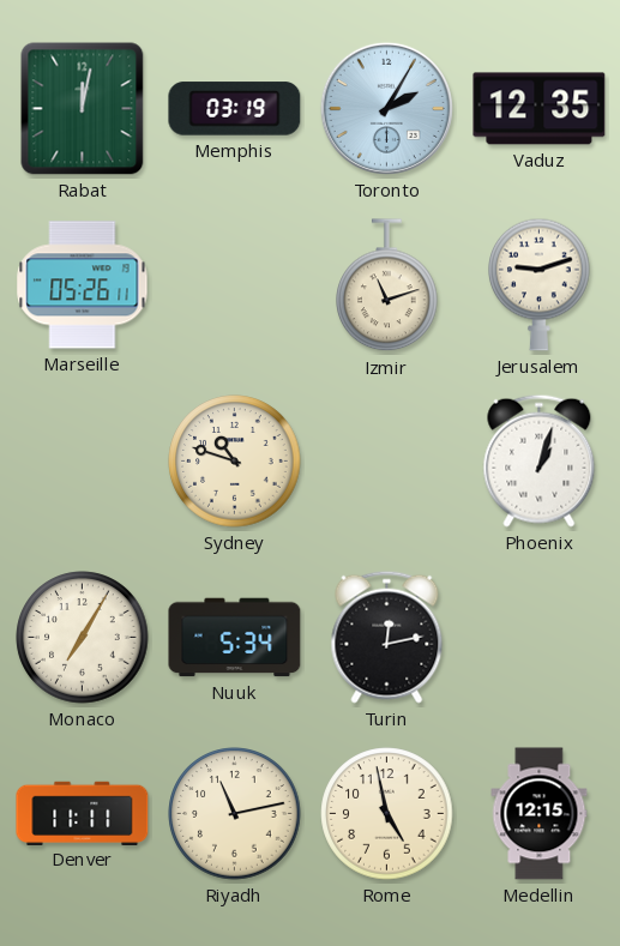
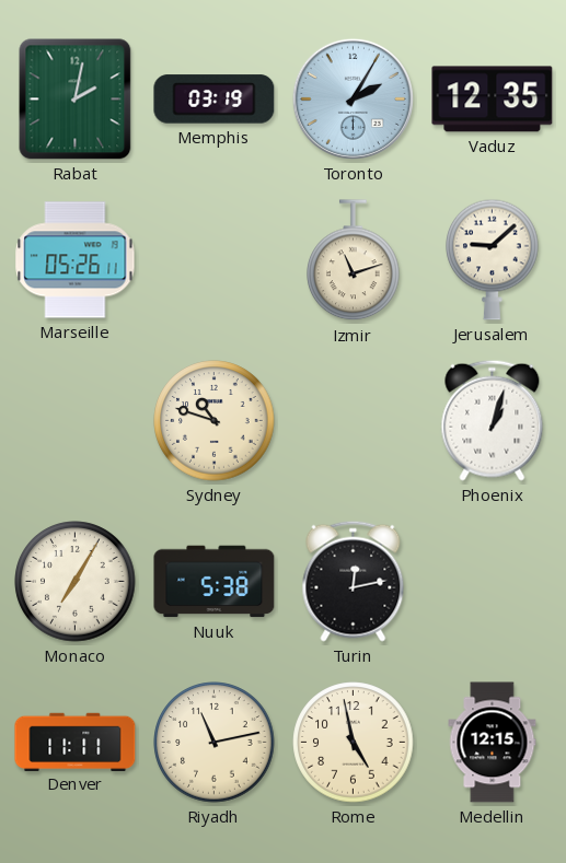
Rabat: 12:02 -> 2:02 (76, 100)
Jerusalem: 9:12 -> 9:08 (493, 259)
Nuuk: 5:34 -> 5:38 (215, 582)
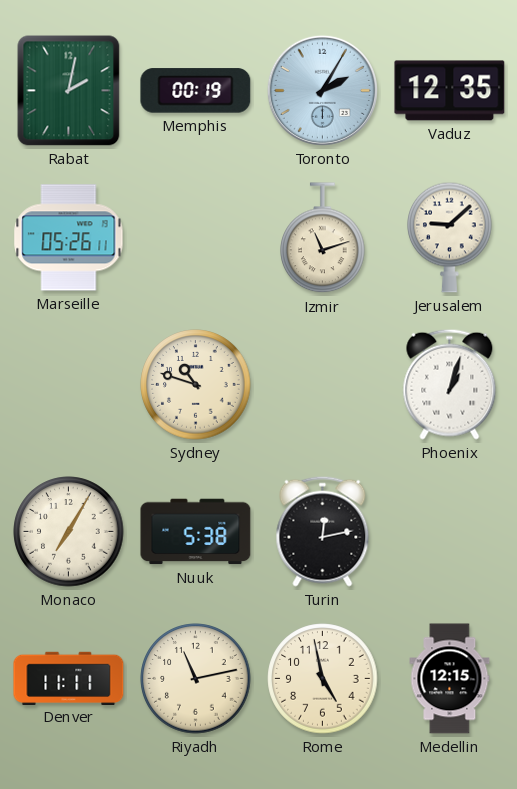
Memphis: 03:19 -> 00:19 (196, 91)
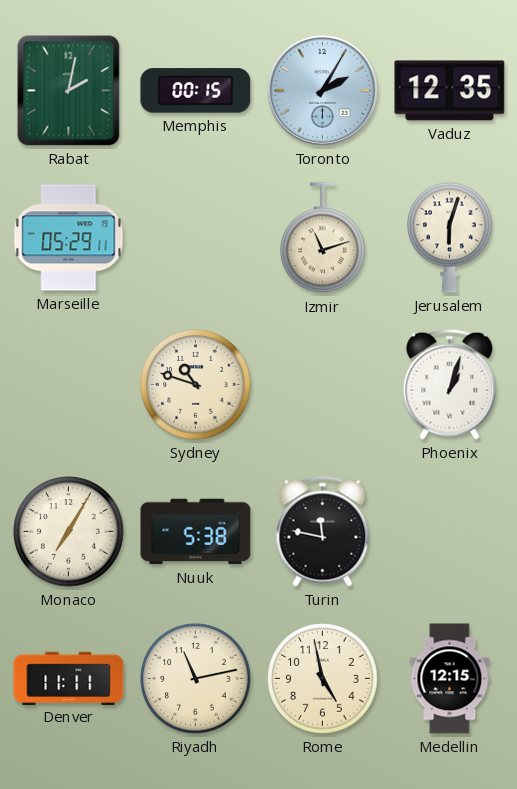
Memphis: 00:19 -> 00:15 (196, 91)
Marseille: 05:26 -> 05:29 (69, 238)
Jerusalem: 9:08 -> 6:03 (450, 237)
Turin: 12:13 -> 11:47 (323, 531)
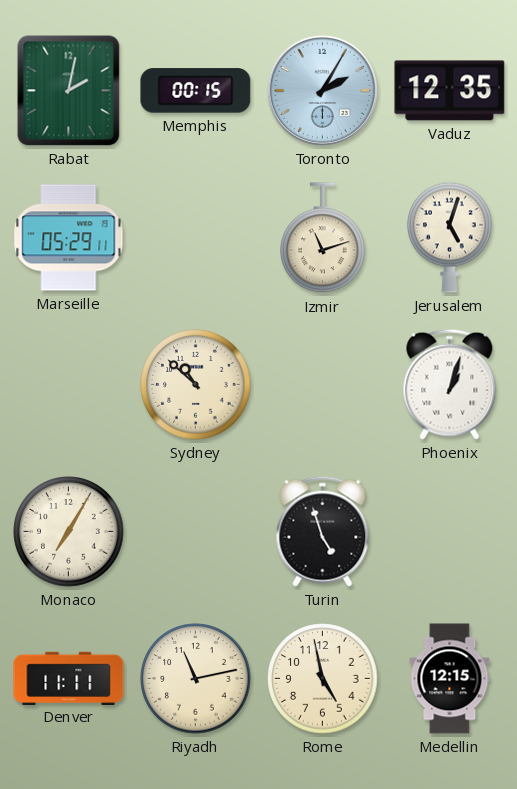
Jerusalem: 6:03 -> 5:03 (450, 237)
Sydney: 10:48 -> 10:52 (196, 385)
Nuuk: 5:38 -> none (196, 532)
Turin: 11:47 -> 4:57 (323, 531)
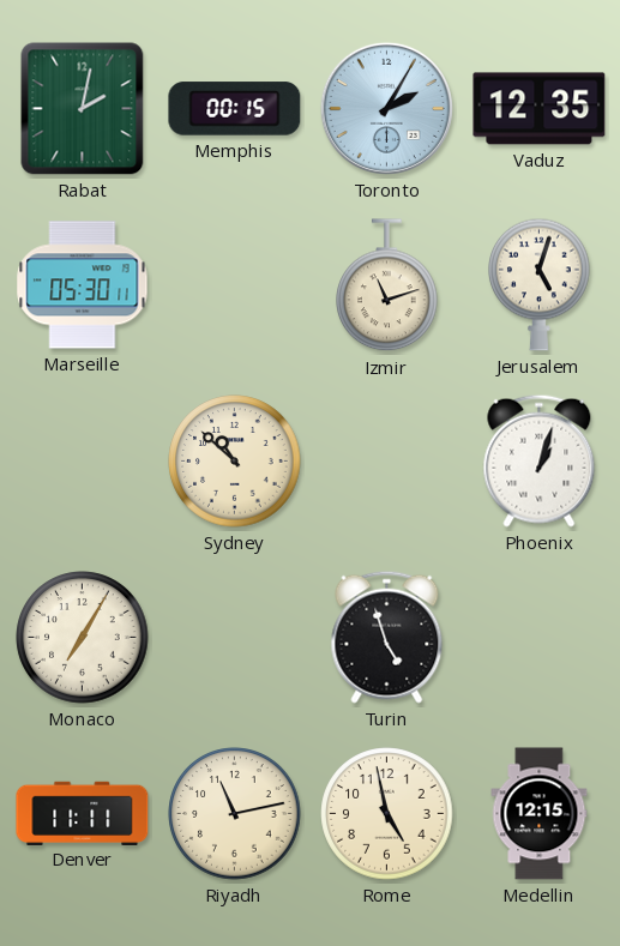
Marseille: 05:29 -> 05:30 (83, 285)
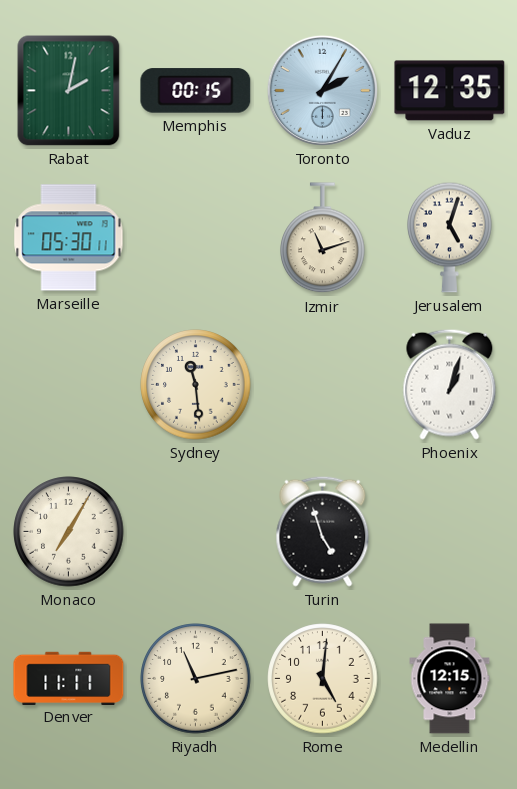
Sydney: 10:52 -> 11:29 (196, 385)
Rome: 4:58 -> 5:01 (323, 679)
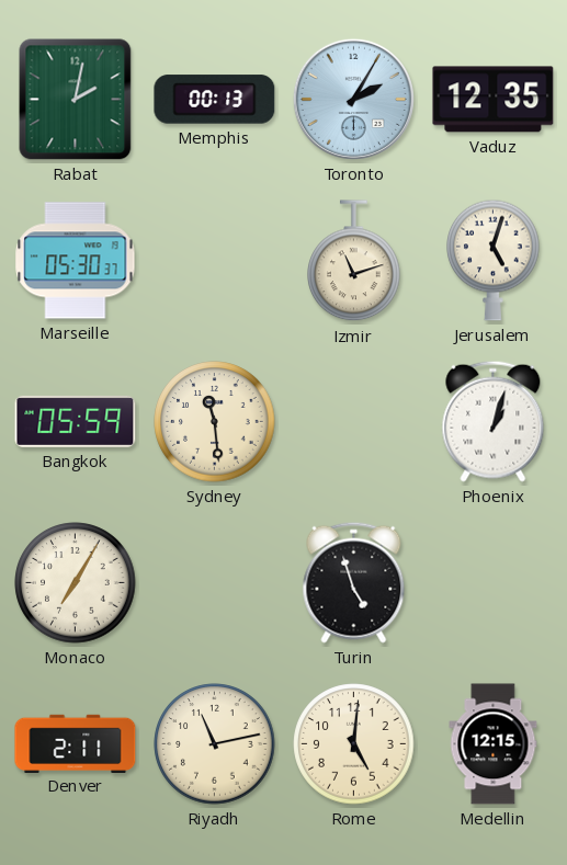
Memphis: 00:15 -> 00:13 (215, 100)
Marseille: 05:30:11 -> 05:30:37 (76, 261)
Bangkok: none -> 05:59 (76, 421)
Denver: 11:11 -> 2:11 (76, 743)
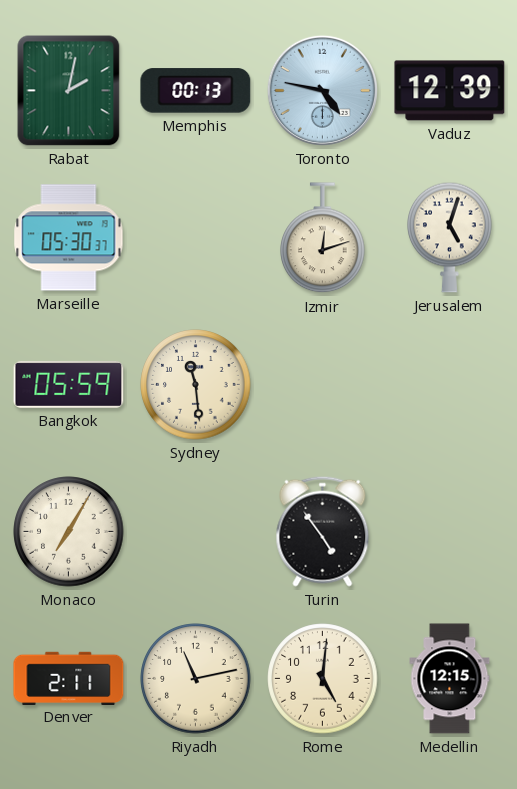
Toronto: 2:05 -> 4:47 (322, 90)
Vaduz: 12:35 -> 12:39 (450, 91)
Izmir: 11:12 -> 12:12 (323, 238)
Phoenix: 1:03 -> none (494, 421)
Turin: 4:57 -> 4:54 (323, 531)
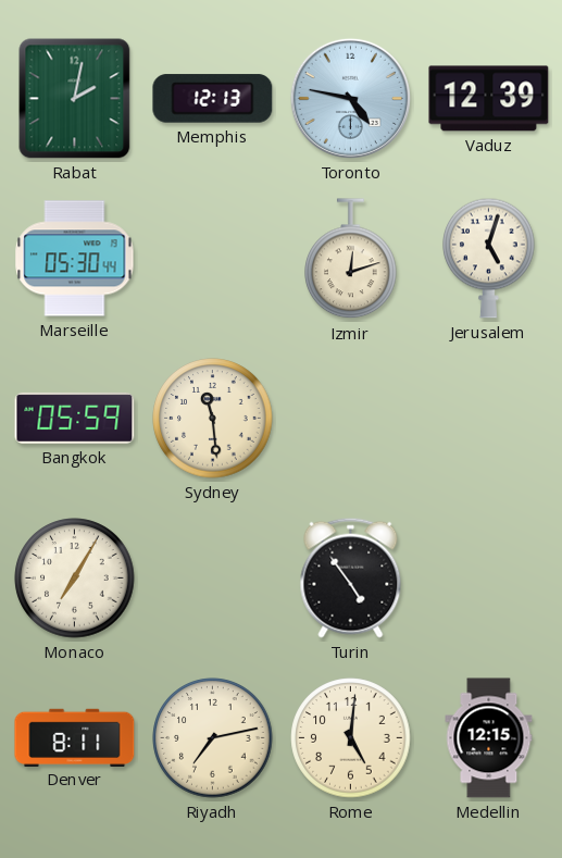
Memphis: 00:13 -> 12:13 (213, 99)
Marseille: 05:30:37 -> 05:30:44 (75, 259)
Denver: 2:11 -> 8:11 (75, 737)
Riyadh: 11:13 -> 7:13 (213, 738)
